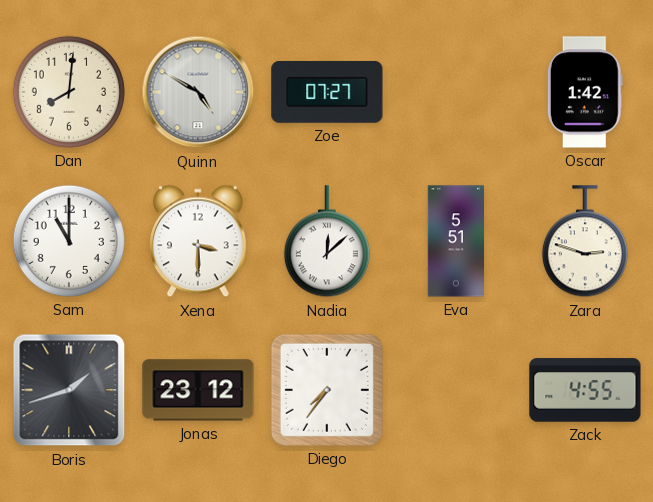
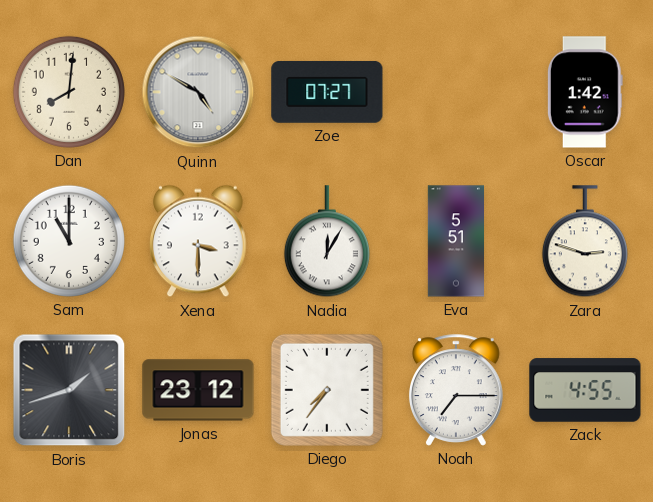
Nadia: 12:08 -> 12:05 (327, 242)
Noah: none -> 7:15 (456, 390)
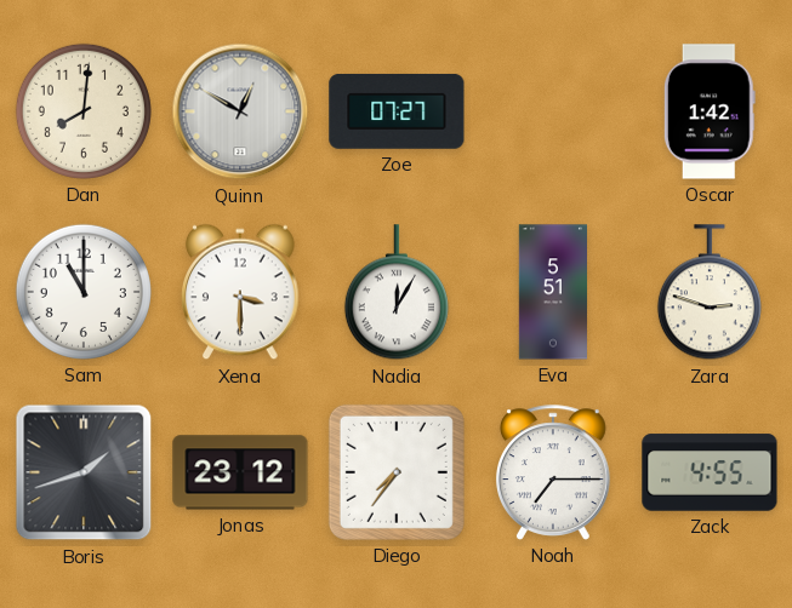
Quinn: 4:50 -> 12:50 (240, 111)
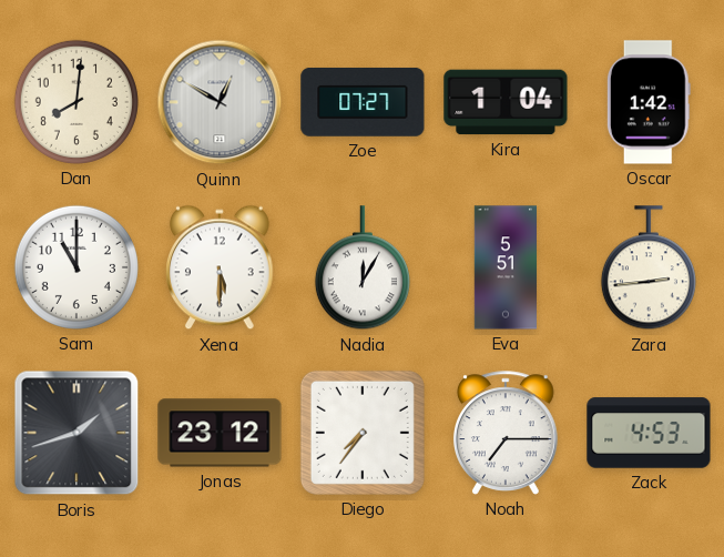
Kira: none -> 1:04 (506, 102)
Xena: 3:30 -> 5:30 (221, 267)
Zara: 2:48 -> 2:44 (649, 269)
Zack: 4:55 -> 4:53 (649, 433)
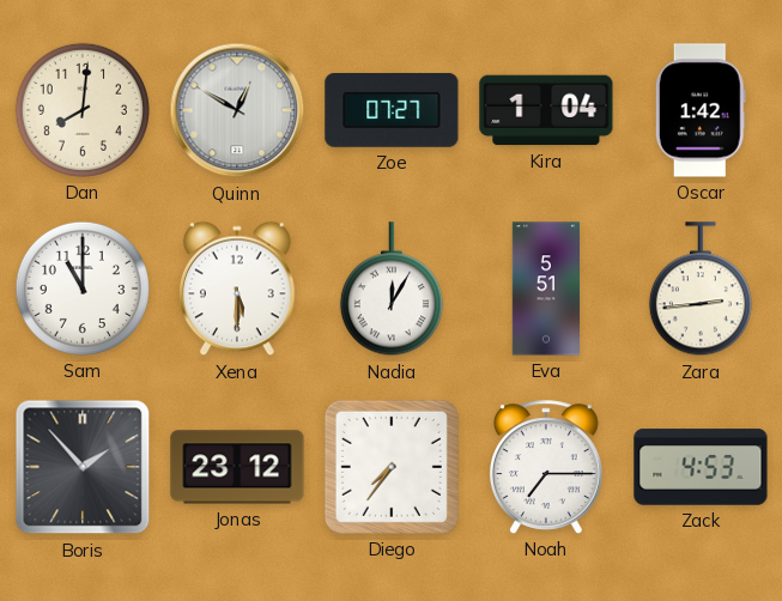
Boris: 1:42 -> 1:53 (83, 467)
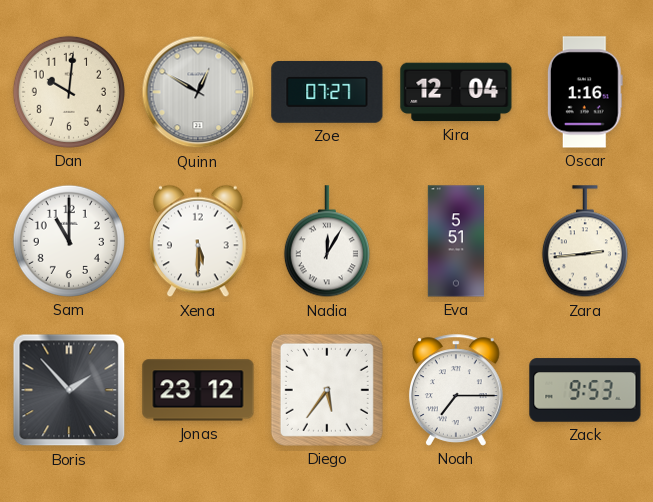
Dan: 8:01 -> 10:01 (69, 92)
Kira: 1:04 -> 12:04 (456, 92)
Oscar: 1:42 -> 1:16 (585, 92)
Diego: 7:36 -> 5:36 (327, 390)
Zack: 4:53 -> 9:53 (585, 390)
